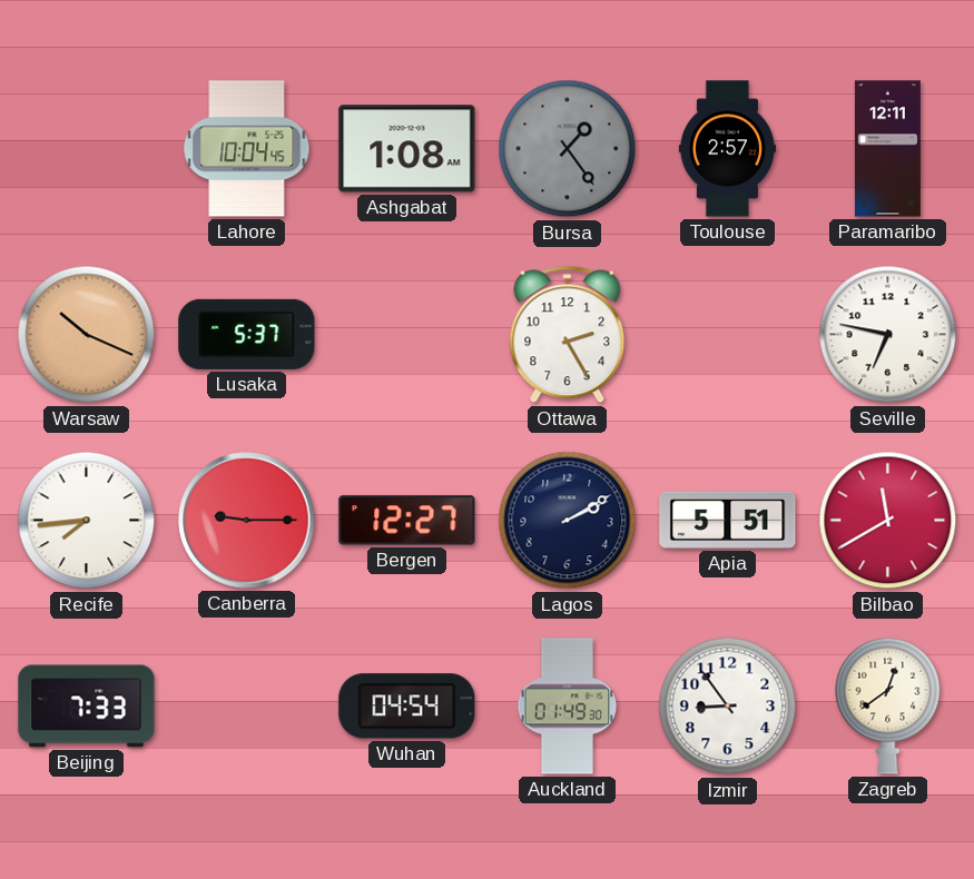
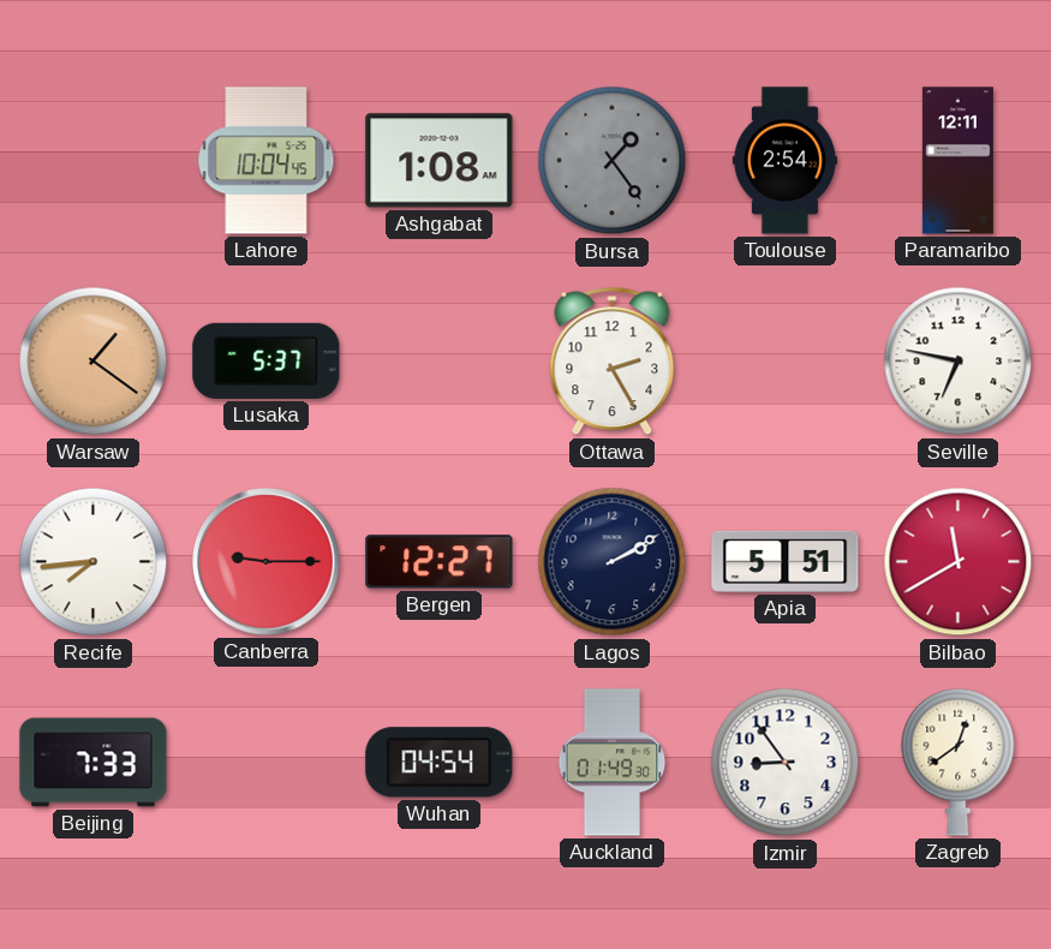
Toulouse: 2:57 -> 2:54 (784, 161)
Warsaw: 10:19 -> 1:21 (94, 362)
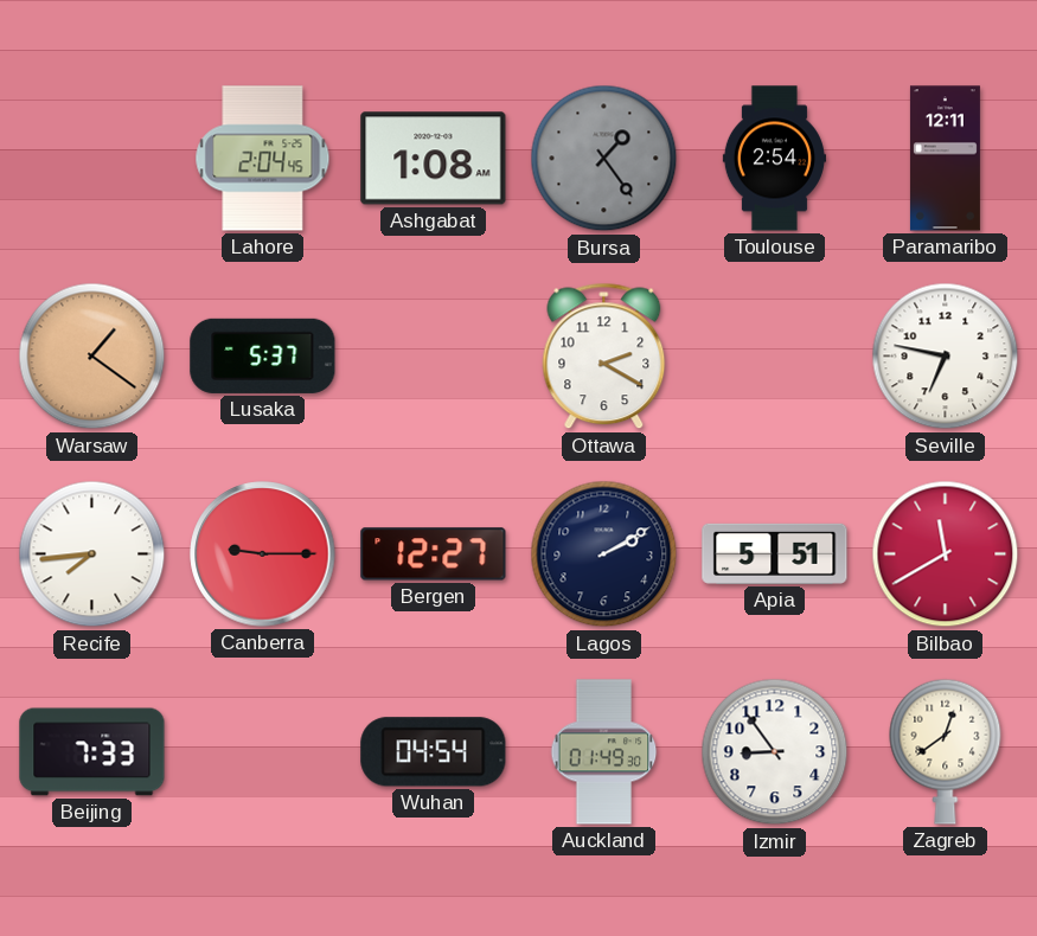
Lahore: 10:04 -> 2:04 (263, 159)
Ottawa: 2:25 -> 2:20 (604, 357)
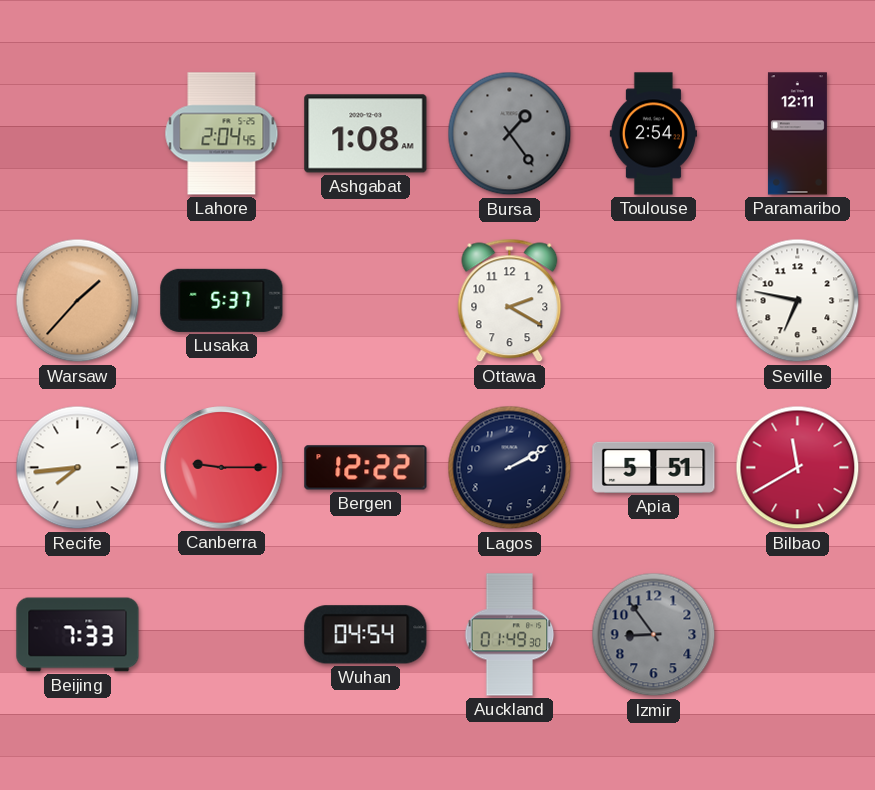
Warsaw: 1:21 -> 1:37 (78, 301)
Bergen: 12:27 -> 12:22 (366, 468)
Izmir dial: white -> grey (654, 635)
Zagreb: 12:39 -> none (946, 751)
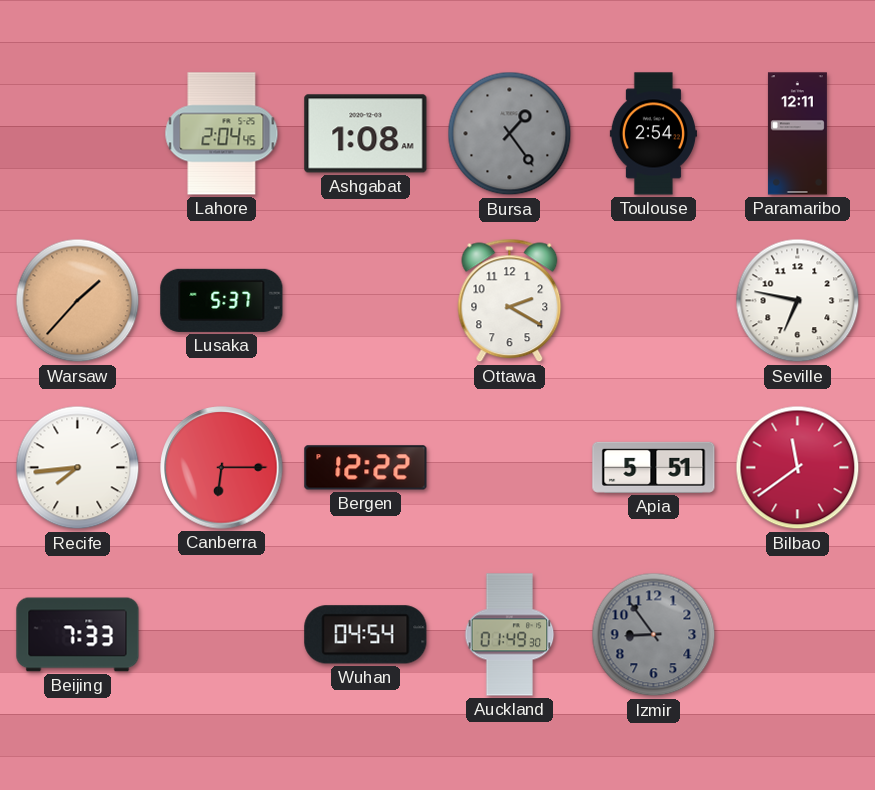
Canberra: 9:15 -> 6:15 (222, 468)
Lagos: 2:10 -> none (510, 468)
Bilbao: 11:40 -> 11:39 (798, 468)
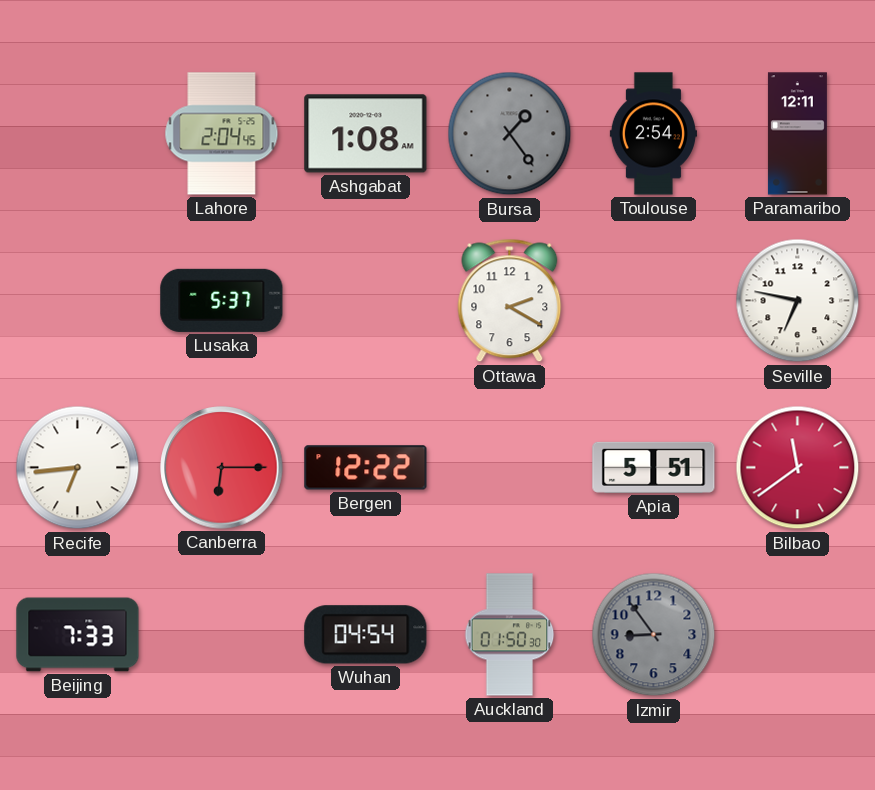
Warsaw: 1:37 -> none (78, 301)
Recife: 7:44 -> 6:44 (78, 468)
Auckland: 01:49 -> 01:50 (510, 635)
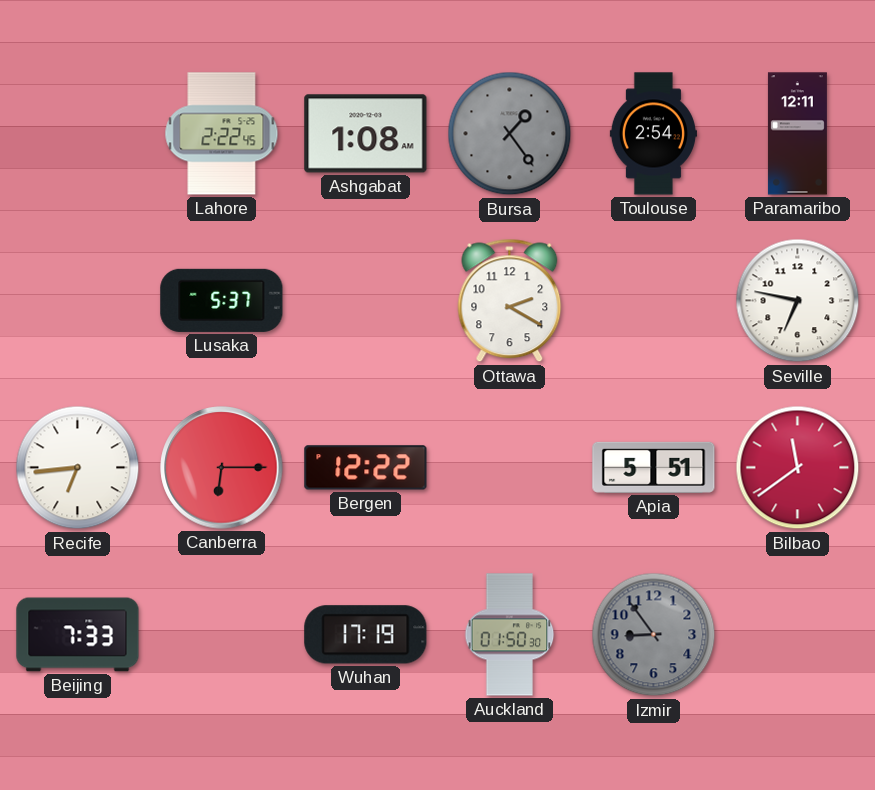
Lahore: 2:04 -> 2:22 (222, 134)
Wuhan: 04:54 -> 17:19 (366, 635)
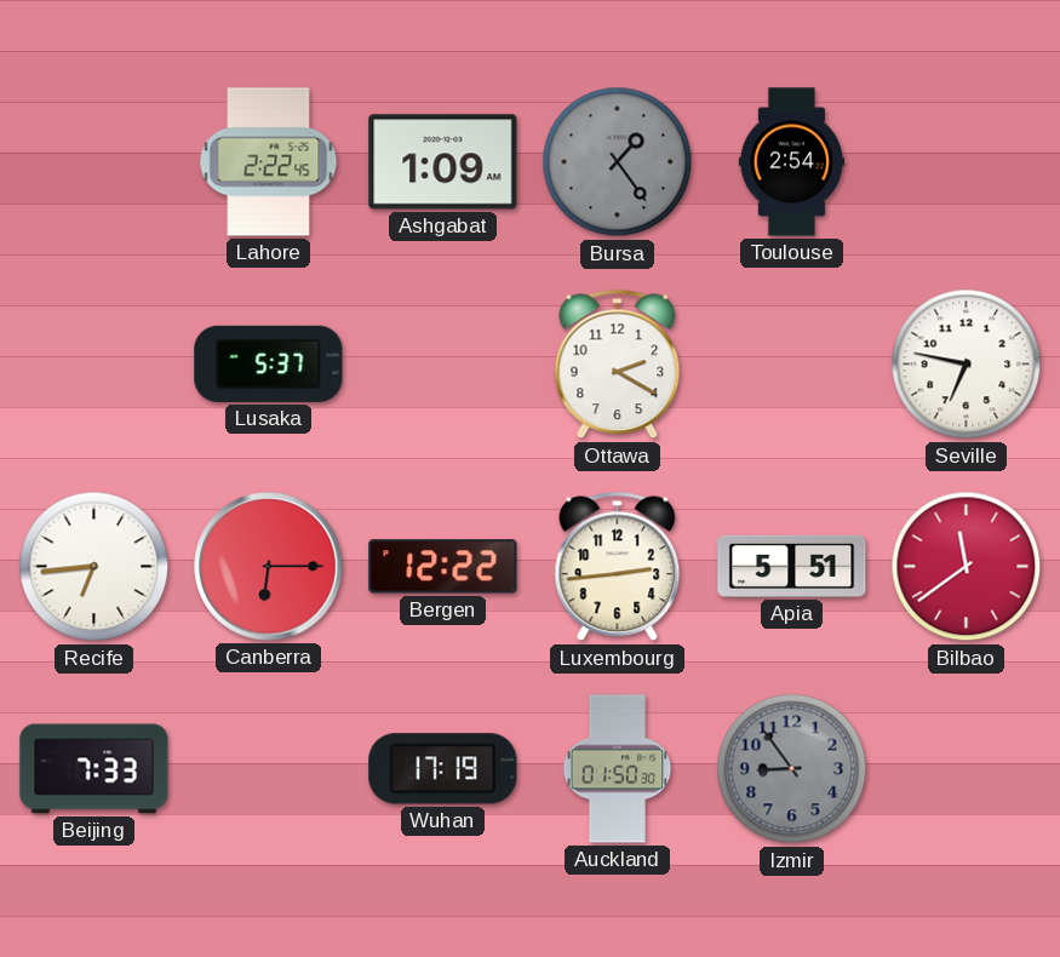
Ashgabat: 1:08 -> 1:09 (443, 162)
Paramaribo: 12:11 -> none (797, 134)
Luxembourg: none -> 2:44 (618, 567)
